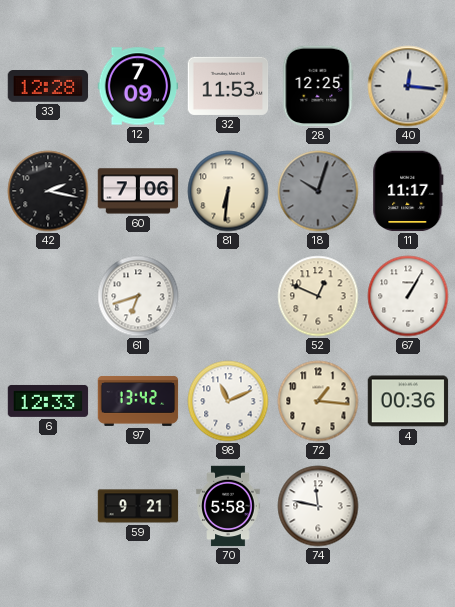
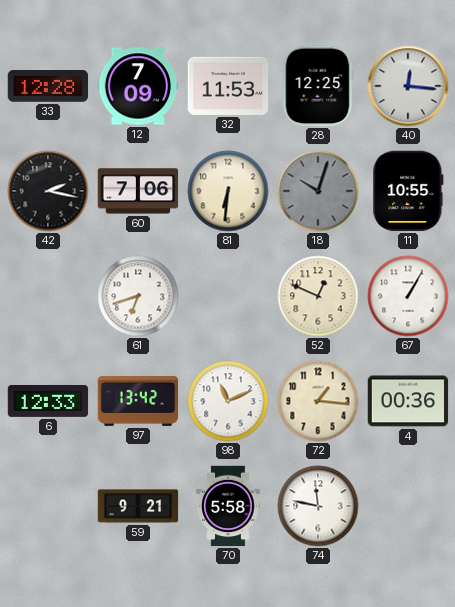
11: 11:17 -> 10:55 (408, 191)
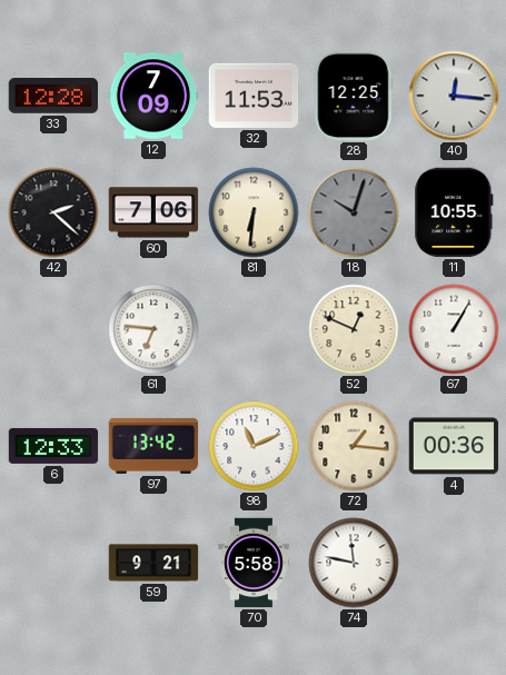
42: 2:17 -> 2:22 (53, 212)
61: 6:42 -> 6:46 (153, 329)
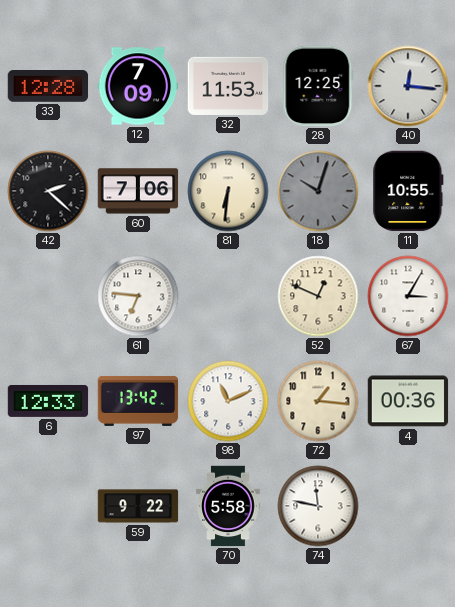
67: 1:05 -> 3:05 (408, 296)
59: 9:21 -> 9:22 (138, 506)
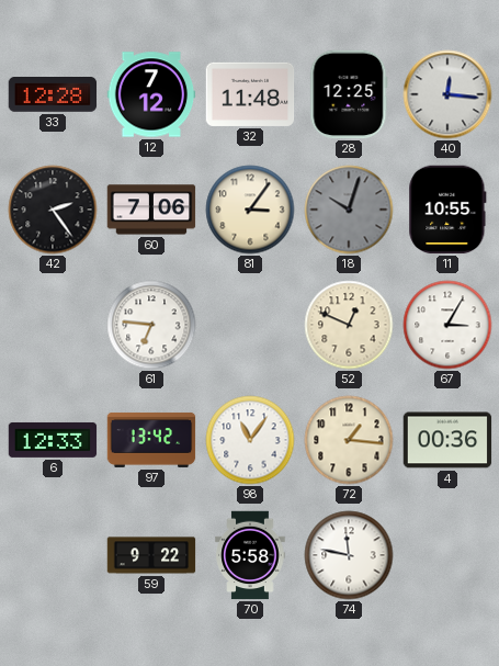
12: 7:09 -> 7:12 (151, 94)
32: 11:53 -> 11:48 (250, 94)
42: 2:22 -> 2:24 (53, 210)
81: 6:31 -> 3:06 (250, 210)
98: 11:11 -> 11:06 (250, 440)
